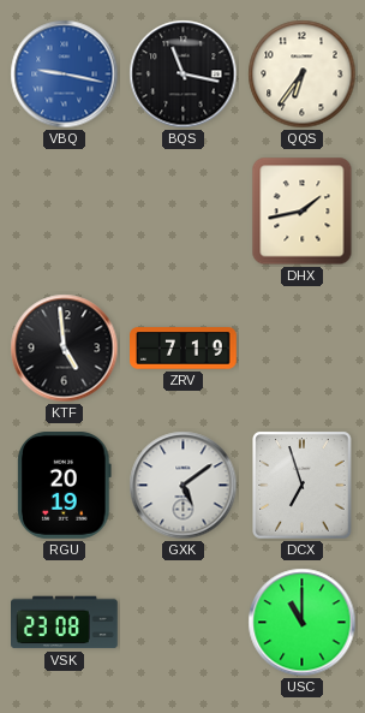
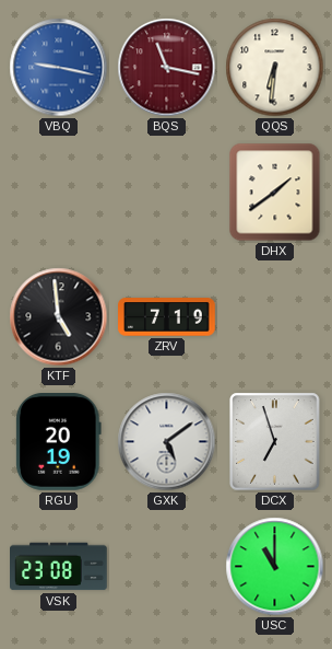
BQS dial: black -> burgundy (167, 68)
QQS: 6:36 -> 6:31 (275, 68)
DHX: 1:43 -> 1:39 (275, 193)
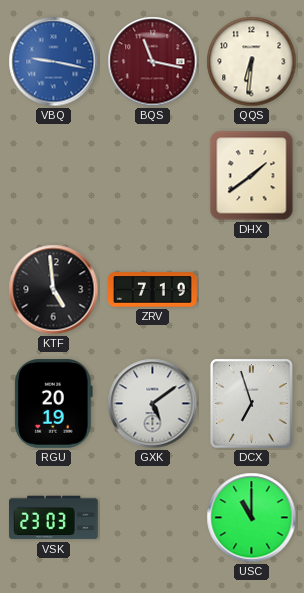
VSK: 23:08 -> 23:03 (54, 518)
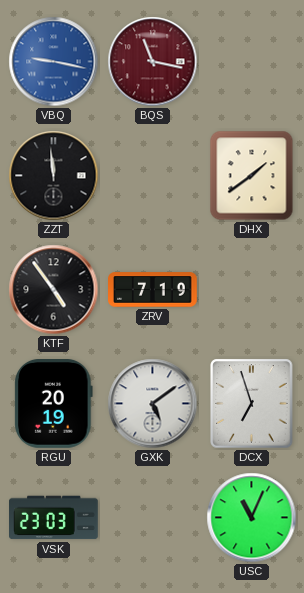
QQS: 6:31 -> none (252, 62)
ZZT: none -> 11:59 (54, 176)
KTF: 4:59 -> 4:54 (54, 290)
USC: 11:00 -> 11:04 (252, 518)
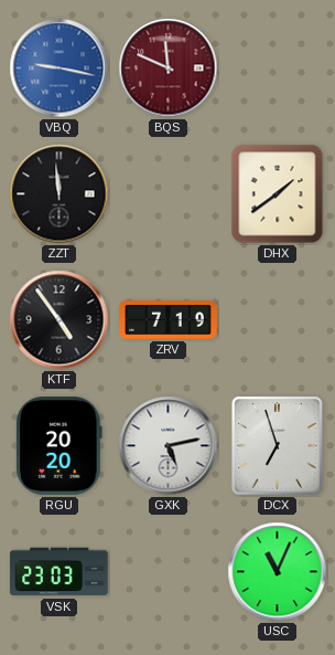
BQS: 11:17 -> 11:49 (169, 68)
RGU: 20:19 -> 20:20 (60, 446)
GXK: 5:09 -> 5:13 (169, 446)
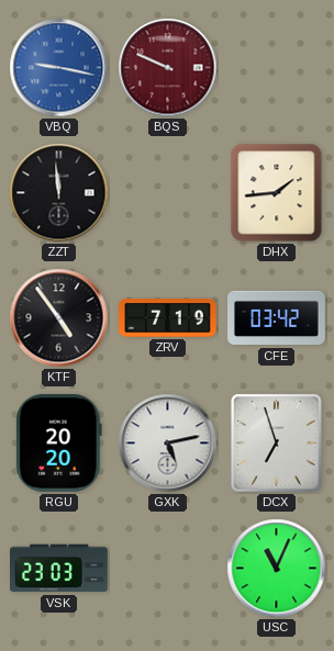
BQS: 11:49 -> 9:49 (168, 68)
DHX: 1:39 -> 1:44 (277, 193)
CFE: none -> 03:42 (277, 318)
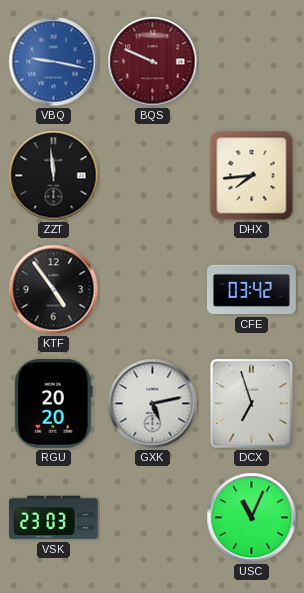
DHX: 1:44 -> 7:44 (252, 176)
ZRV: 7:19 -> none (168, 318)
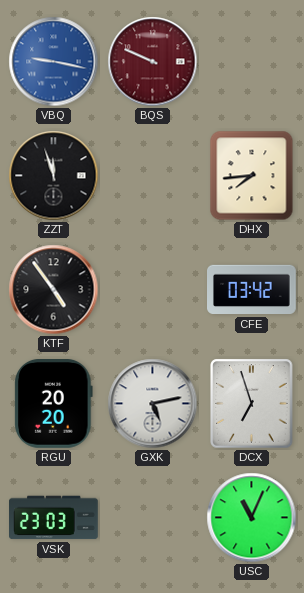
ZZT: 11:59 -> 11:57 (54, 176)
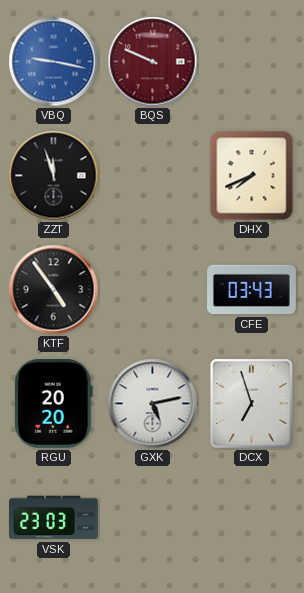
DHX: 7:44 -> 7:41 (252, 176)
CFE: 03:42 -> 03:43 (252, 290)
USC: 11:04 -> none (252, 518)
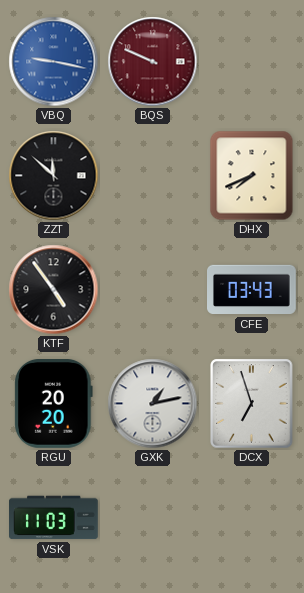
ZZT: 11:57 -> 11:52 (54, 176)
GXK: 5:13 -> 1:13 (153, 404)
VSK: 23:03 -> 11:03 (54, 518)
